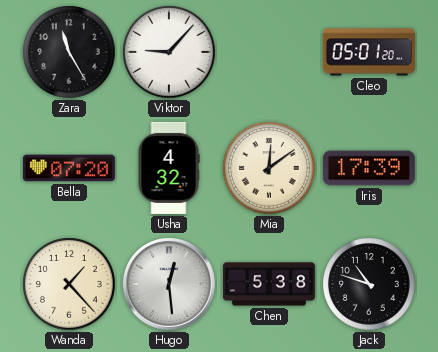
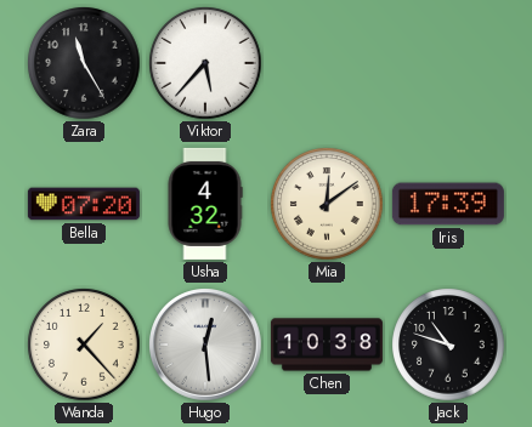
Viktor: 9:07 -> 5:37 (205, 63)
Cleo: 05:01 -> none (369, 52)
Chen: 5:38 -> 10:38 (327, 345)
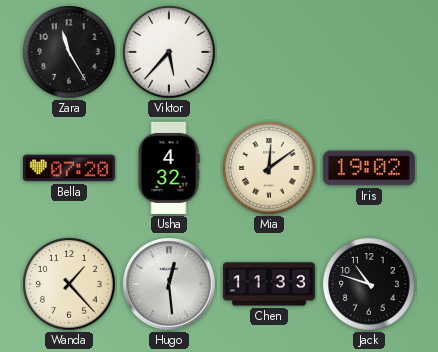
Iris: 17:39 -> 19:02 (369, 168)
Chen: 10:38 -> 11:33 (269, 284)
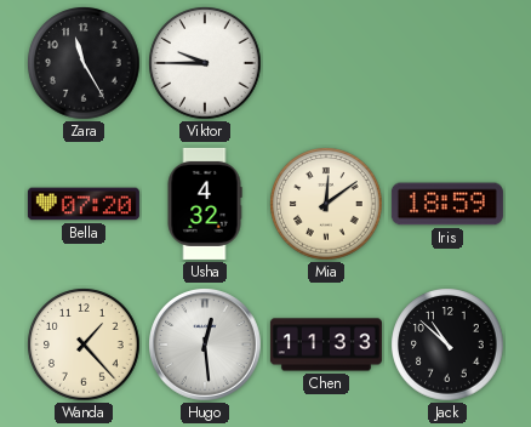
Viktor: 5:37 -> 9:45 (205, 63)
Iris: 19:02 -> 18:59 (447, 204)
Jack: 10:48 -> 10:52 (447, 345)
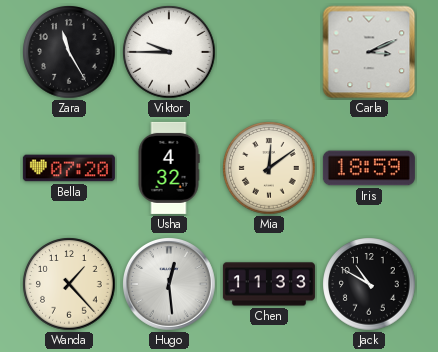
Carla: none -> 3:11 (369, 52)
Jack: 10:52 -> 10:50 (369, 284)
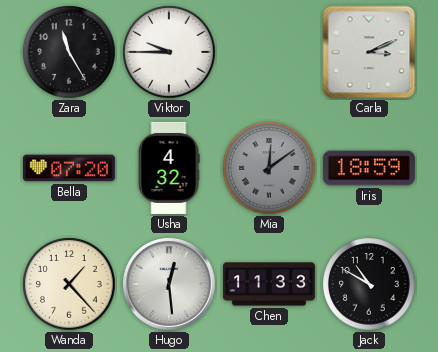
Mia dial: cream -> grey (269, 168)
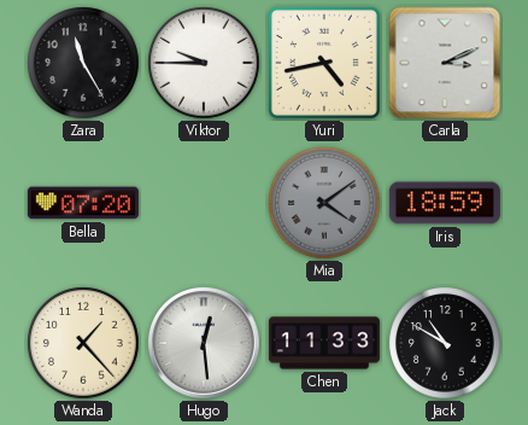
Yuri: none -> 4:43 (324, 63)
Usha: 4:32 -> none (169, 168)
Mia: 12:09 -> 4:09 (324, 203)
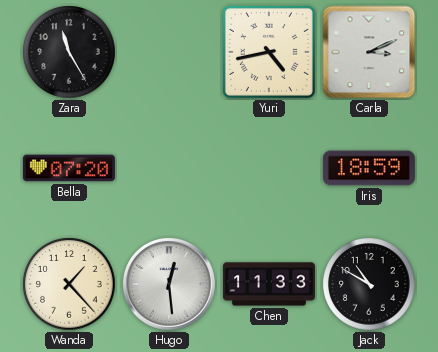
Viktor: 9:45 -> none (204, 63)
Mia: 4:09 -> none (324, 203)
